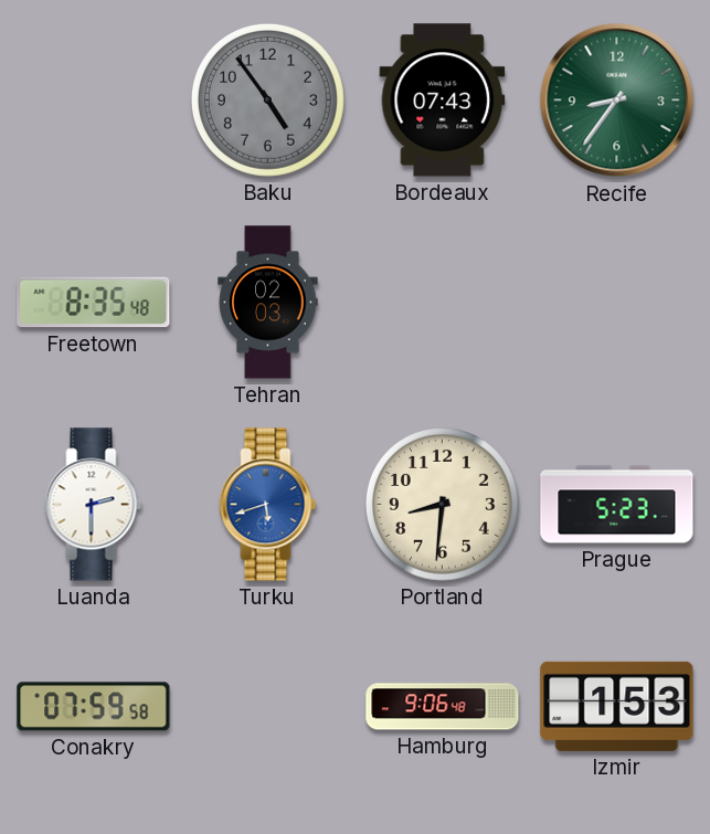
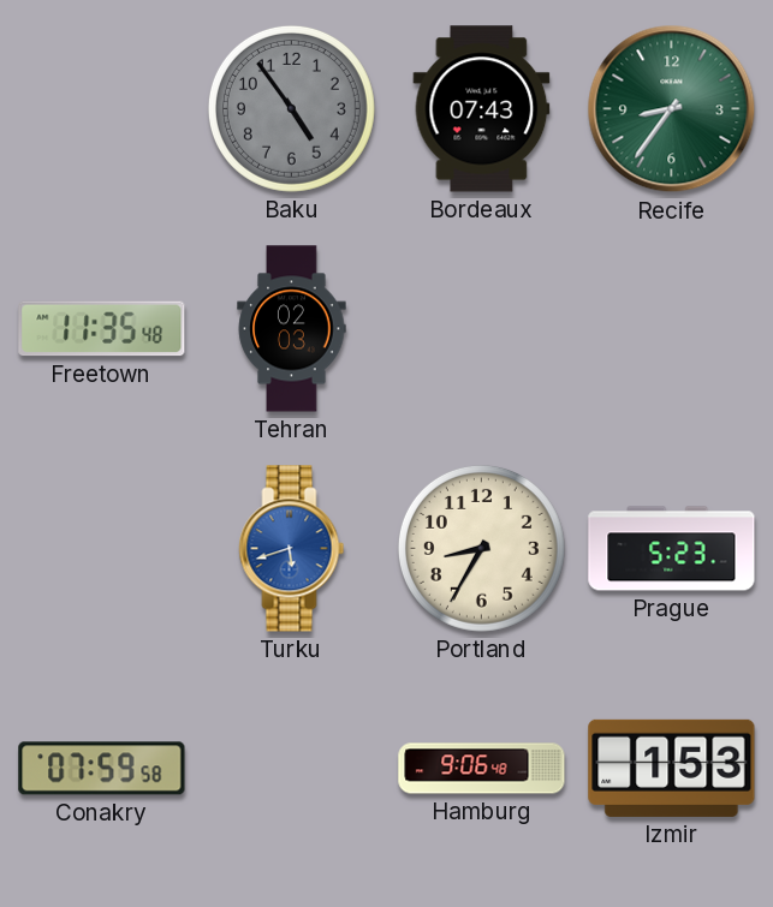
Freetown: 8:35 -> 11:35 (102, 329)
Luanda: 2:30 -> none (94, 505)
Portland: 8:31 -> 8:35 (481, 548)
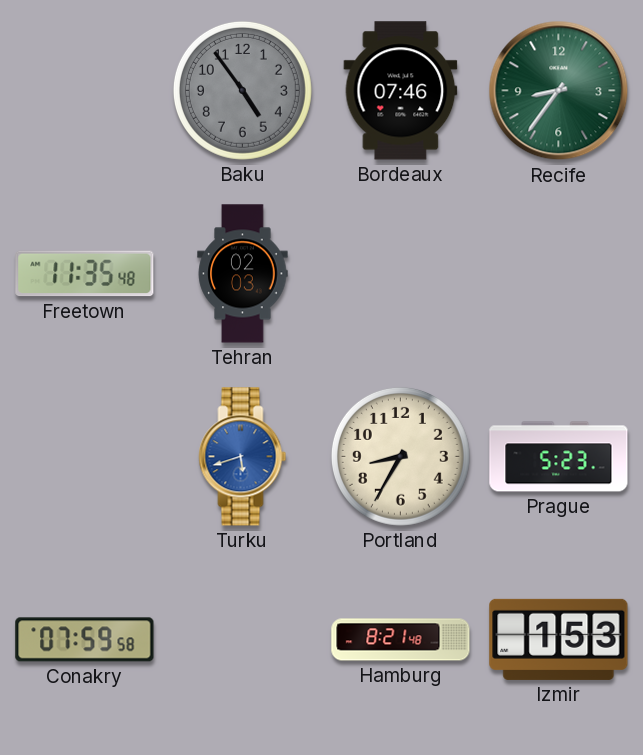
Bordeaux: 07:43 -> 07:46 (401, 91)
Hamburg: 9:06 -> 8:21 (401, 640)
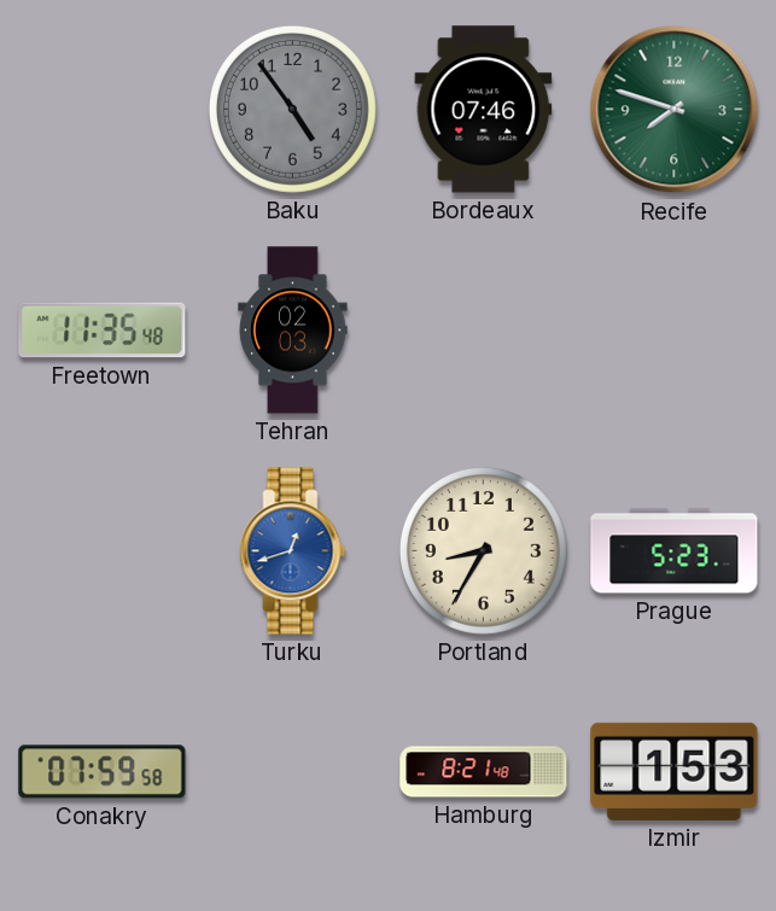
Recife: 8:36 -> 7:48 (675, 110)
Turku: 5:42 -> 12:42 (293, 551)
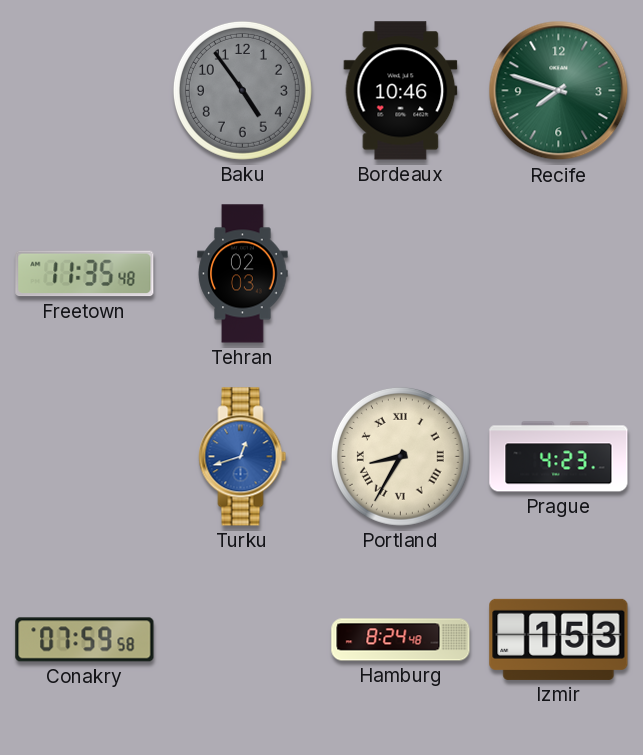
Bordeaux: 07:46 -> 10:46 (401, 91)
Portland numerals: Arabic -> Roman (400, 456)
Prague: 5:23 -> 4:23 (559, 457)
Hamburg: 8:21 -> 8:24 (401, 640)
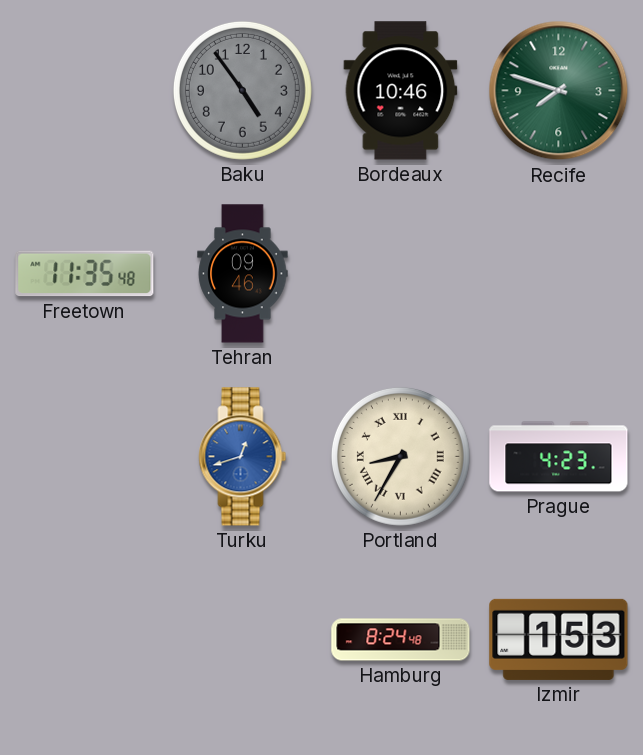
Tehran: 02:03 -> 09:46 (243, 274)
Conakry: 07:59 -> none (85, 640)
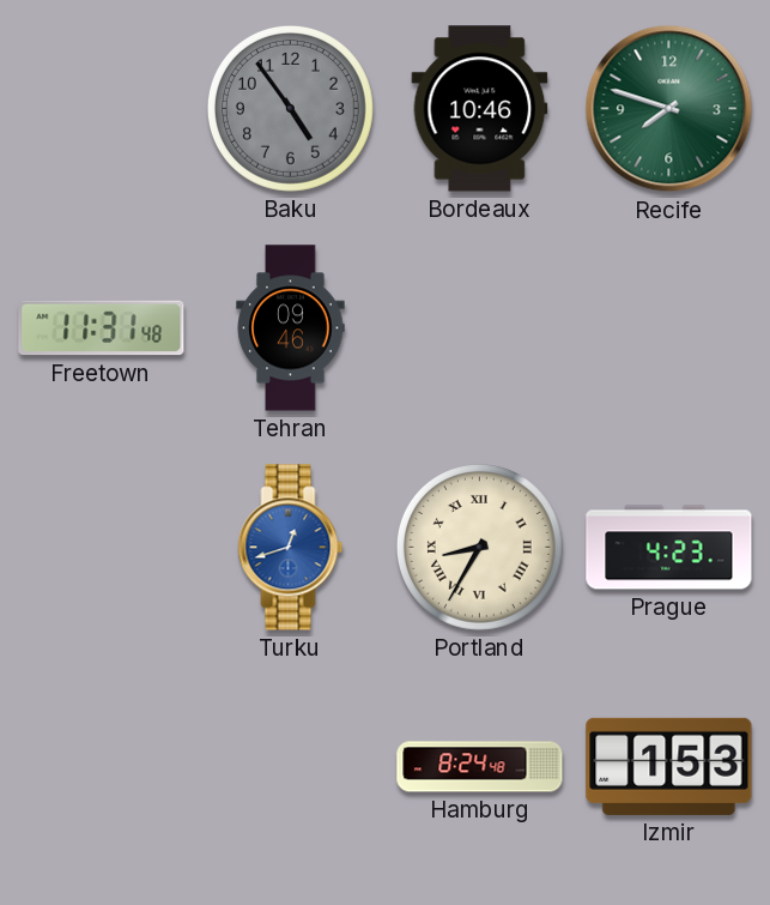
Freetown: 11:35 -> 11:31 (102, 328)
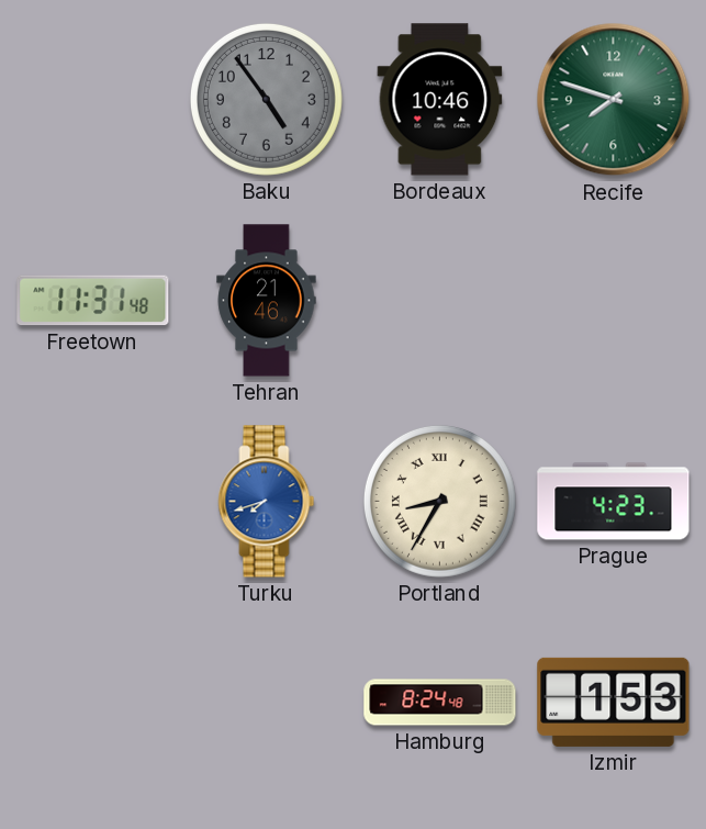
Tehran: 09:46 -> 21:46 (267, 301)
Turku: 12:42 -> 7:42 (267, 502)
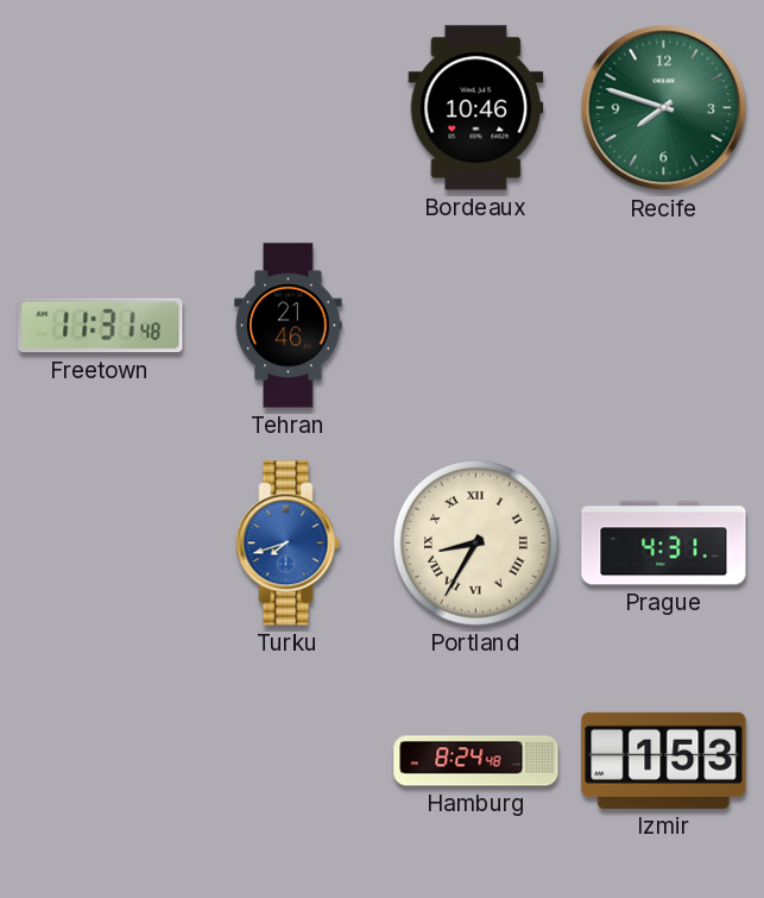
Baku: 4:54 -> none (266, 99)
Prague: 4:23 -> 4:31 (664, 544)
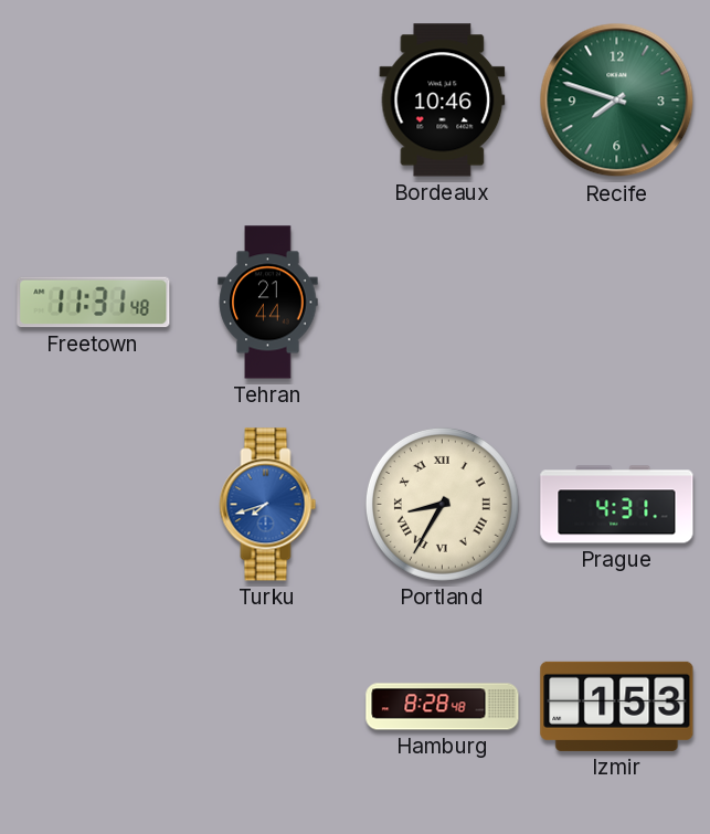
Tehran: 21:46 -> 21:44 (268, 303)
Hamburg: 8:24 -> 8:28 (443, 707)
